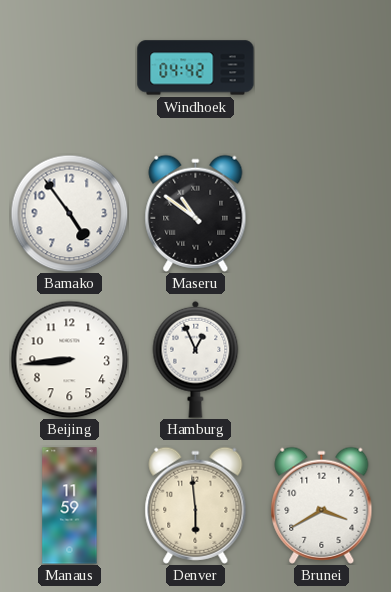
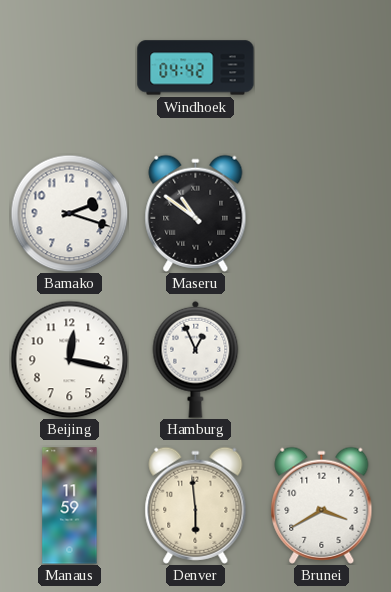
Bamako: 4:54 -> 2:18 (69, 213)
Beijing: 8:44 -> 12:17 (69, 359)
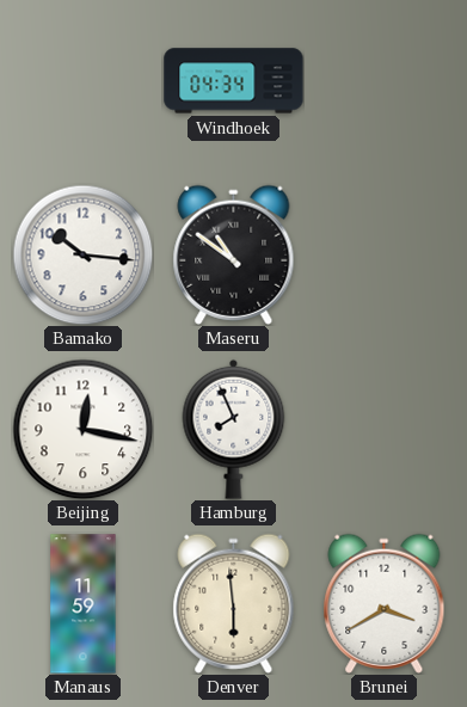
Windhoek: 04:42 -> 04:34 (234, 81)
Bamako: 2:18 -> 10:16 (82, 254)
Hamburg: 12:56 -> 7:56 (234, 429)
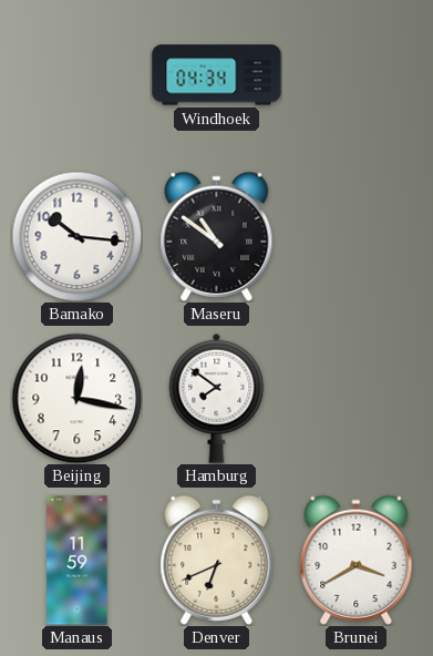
Hamburg: 7:56 -> 7:51 (217, 398)
Denver: 5:59 -> 6:41 (217, 560)
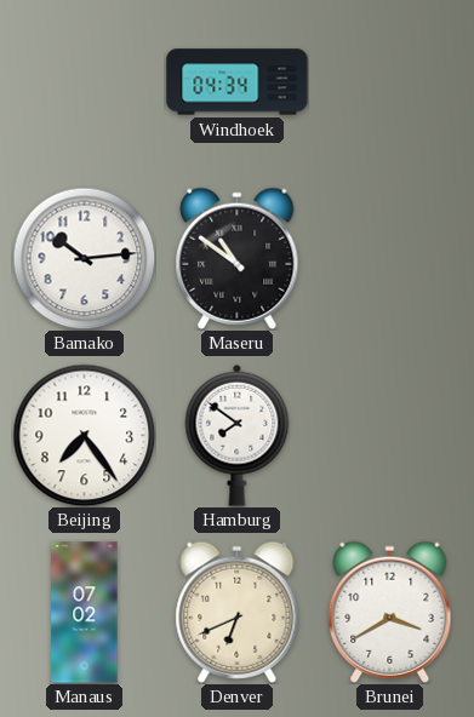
Bamako: 10:16 -> 10:14 (84, 258)
Beijing: 12:17 -> 7:24 (84, 435)
Manaus: 11:59 -> 07:02 (85, 613)
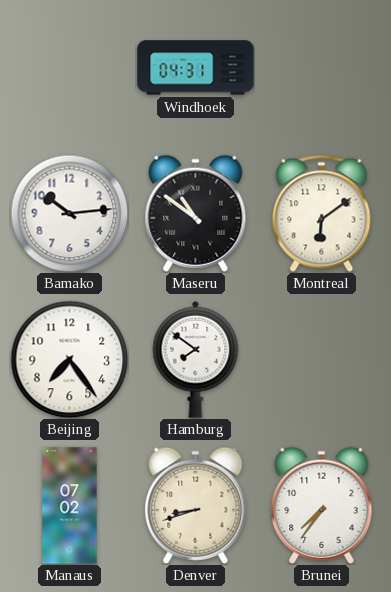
Windhoek: 04:34 -> 04:31 (196, 68)
Montreal: none -> 6:09 (322, 213)
Denver: 6:41 -> 8:42 (196, 505)
Brunei: 3:40 -> 7:36 (322, 505)
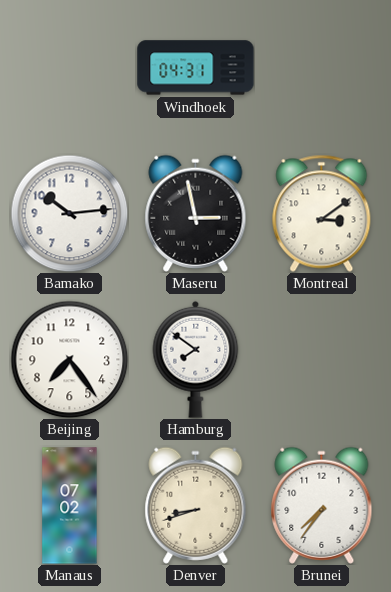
Maseru: 10:51 -> 2:58 (196, 213)
Montreal: 6:09 -> 3:09 (322, 213)
